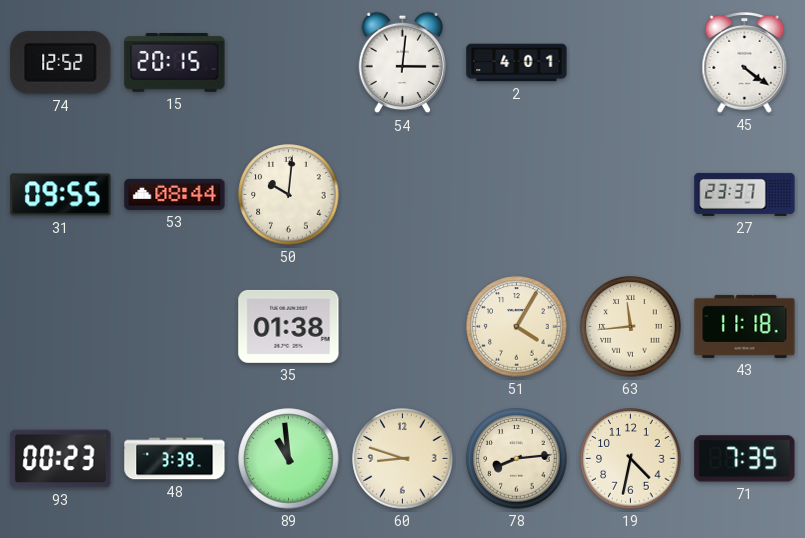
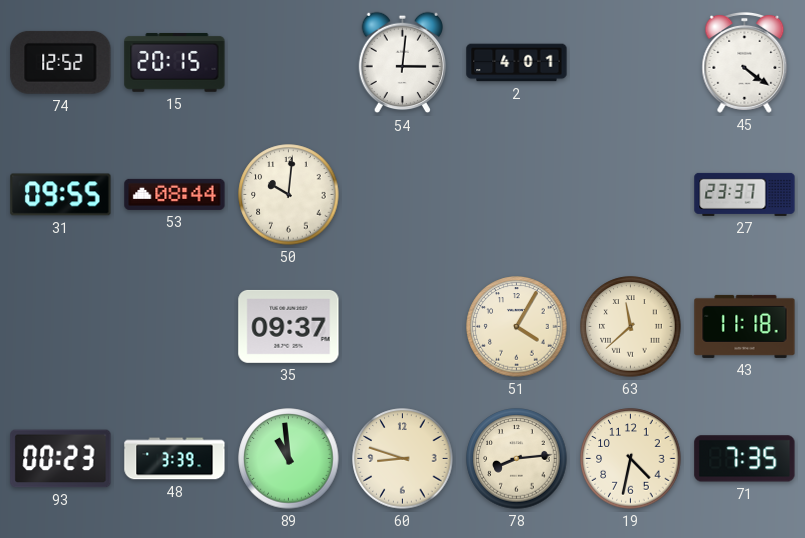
35: 01:38 -> 09:37 (289, 326)
63: 11:44 -> 11:38 (631, 327)
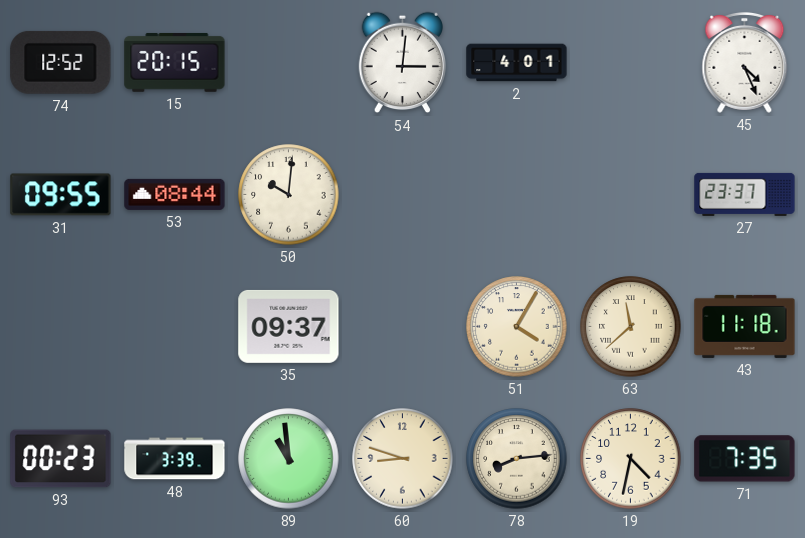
45: 4:21 -> 4:26 (745, 62)
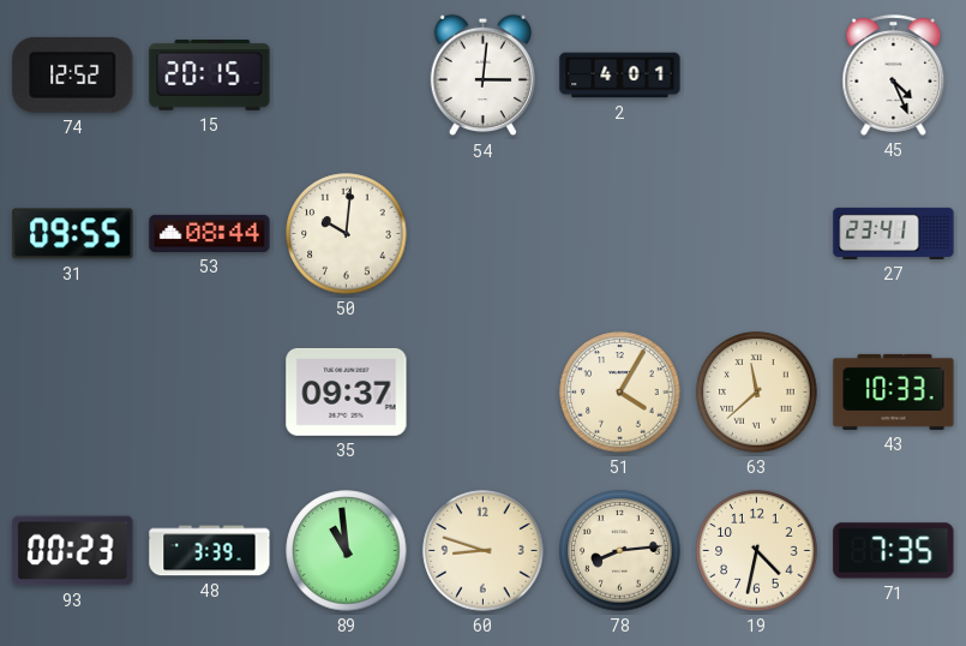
27: 23:37 -> 23:41 (894, 233)
43: 11:18 -> 10:33 (894, 391)
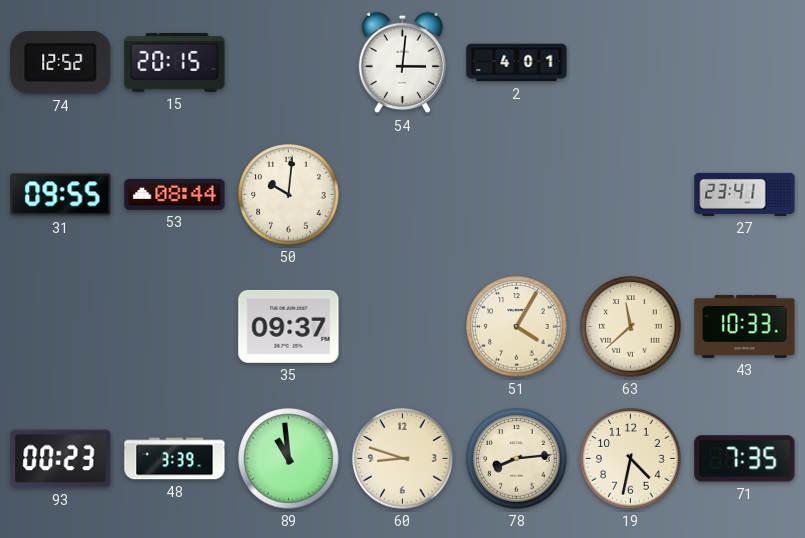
45: 4:26 -> none (894, 74)
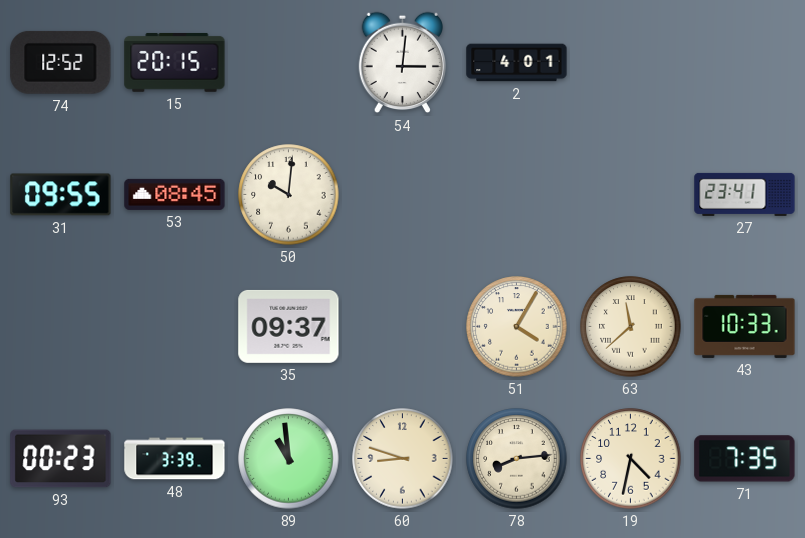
53: 08:44 -> 08:45 (175, 194)
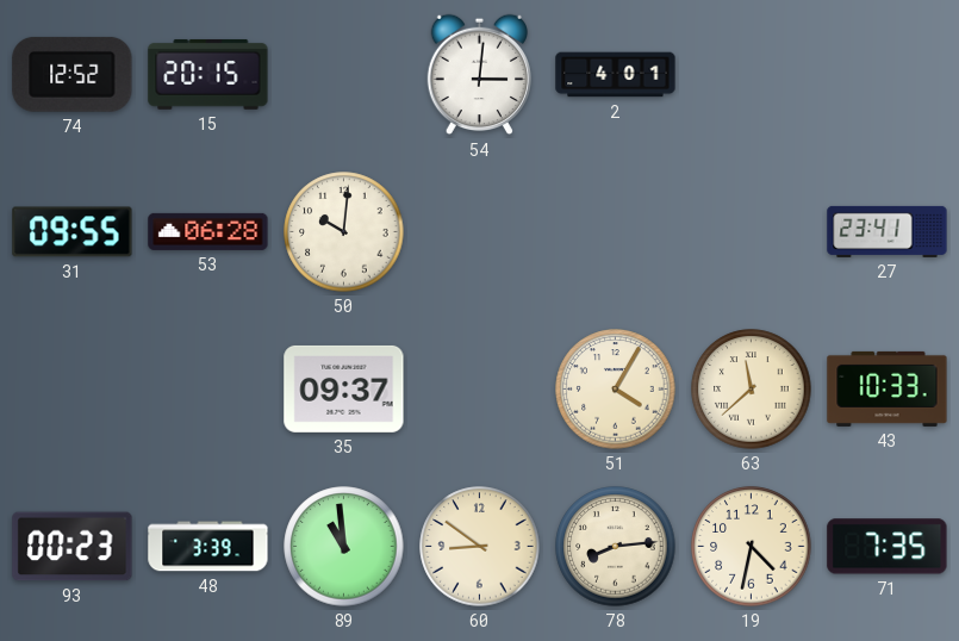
53: 08:45 -> 06:28 (208, 231)
60: 8:48 -> 8:51 (480, 547)
